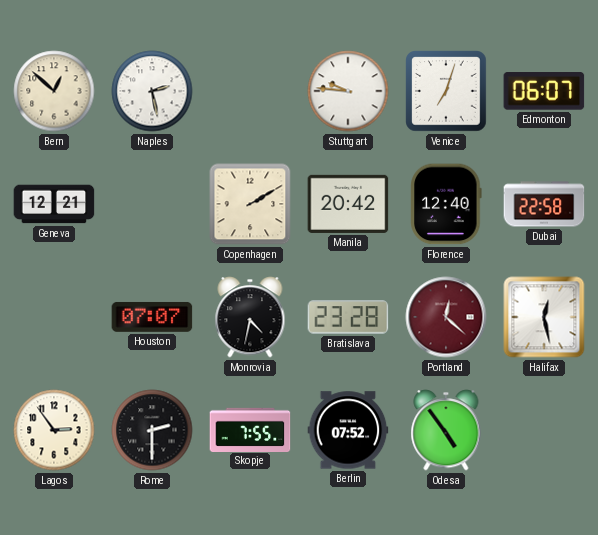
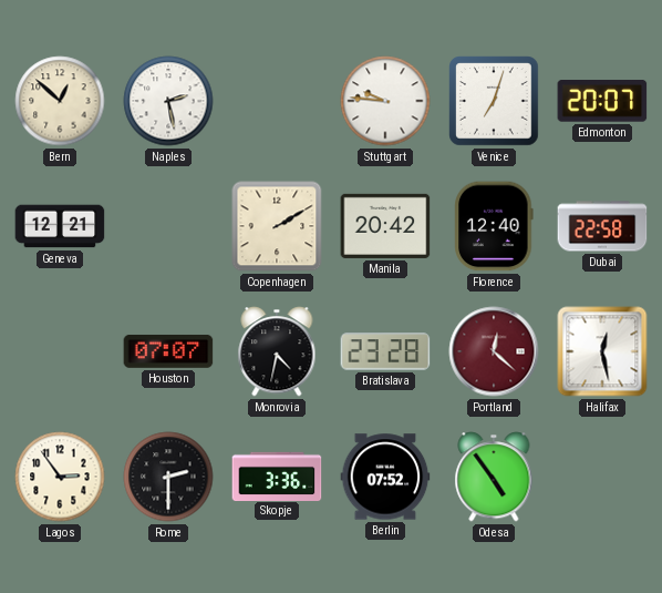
Edmonton: 06:07 -> 20:07 (602, 102)
Skopje: 7:55 -> 3:36 (277, 476)
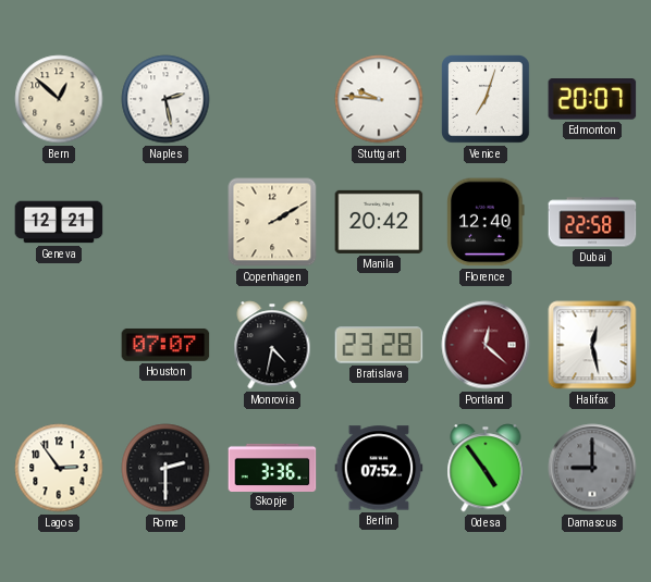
Damascus: none -> 9:00 (592, 468)
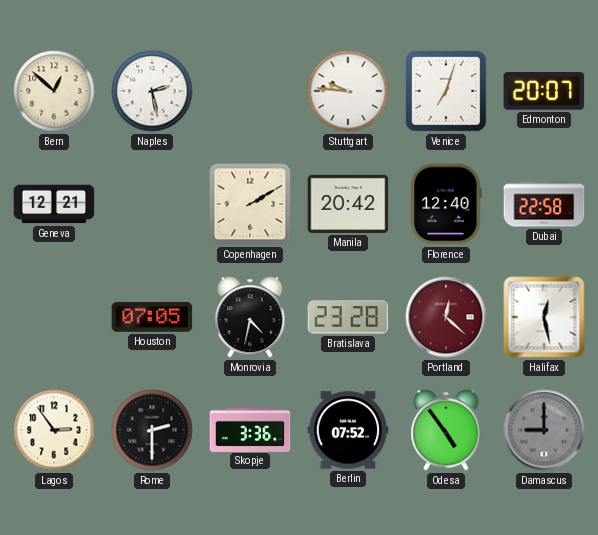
Houston: 07:07 -> 07:05 (152, 317)
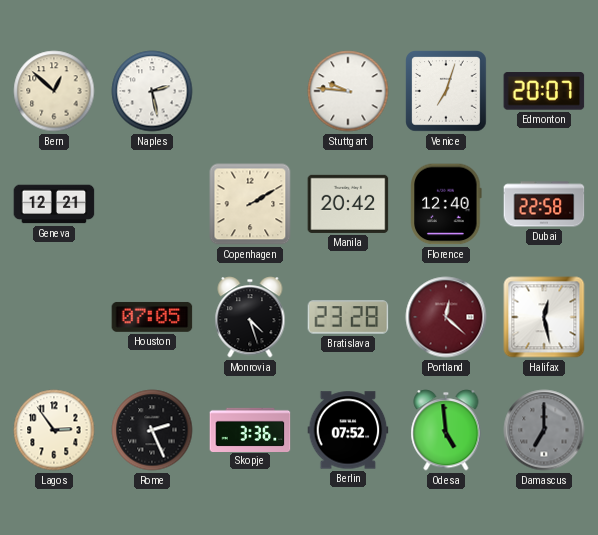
Monrovia: 4:32 -> 4:27 (250, 317)
Rome: 2:30 -> 2:26 (152, 430)
Odesa: 4:54 -> 4:59 (446, 430)
Damascus: 9:00 -> 7:00 (544, 430)
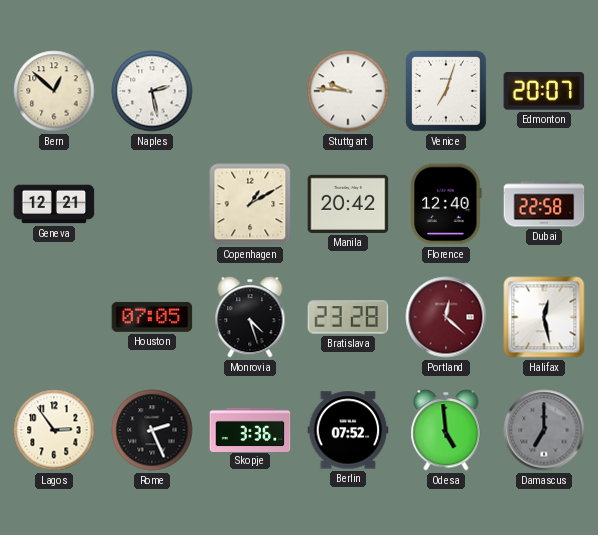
Copenhagen: 2:10 -> 1:10 (250, 204)
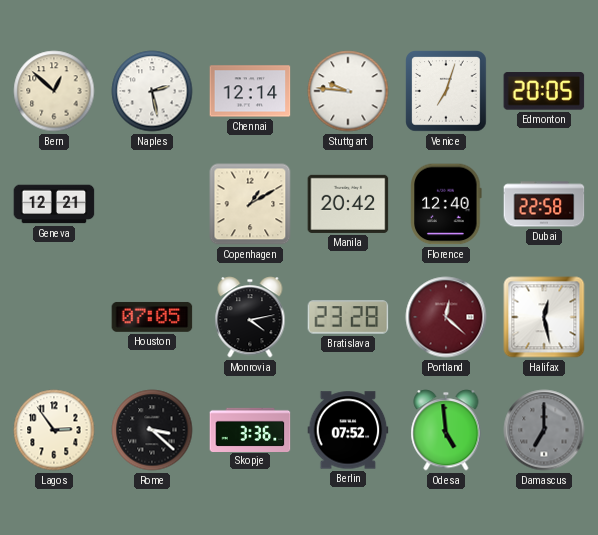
Chennai: none -> 12:14 (250, 91)
Edmonton: 20:07 -> 20:05 (544, 92)
Monrovia: 4:27 -> 4:13 (250, 317)
Rome: 2:26 -> 3:22 (152, 430)
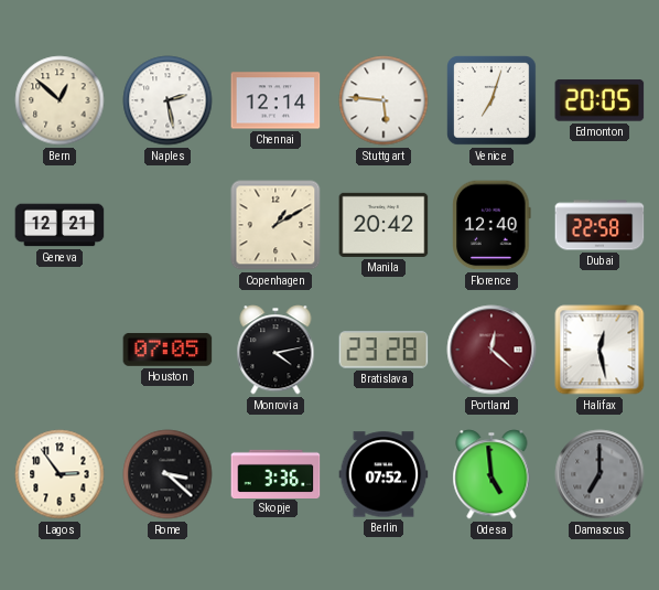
Stuttgart: 9:46 -> 5:46 (383, 100)
